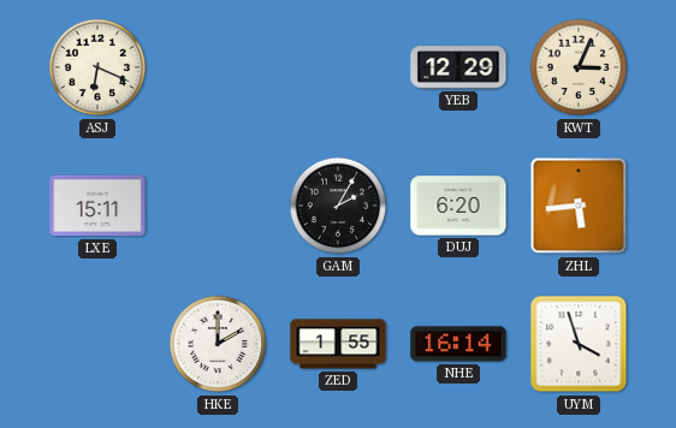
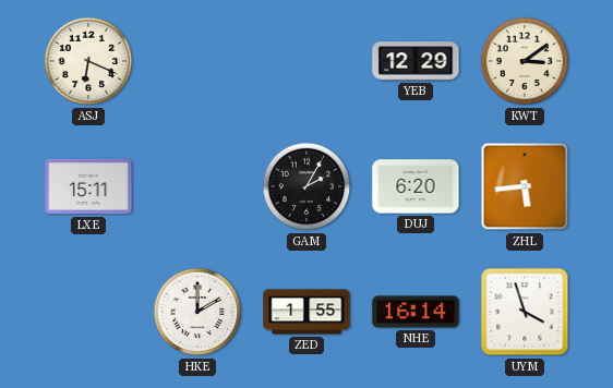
KWT: 3:04 -> 3:09 (525, 61)
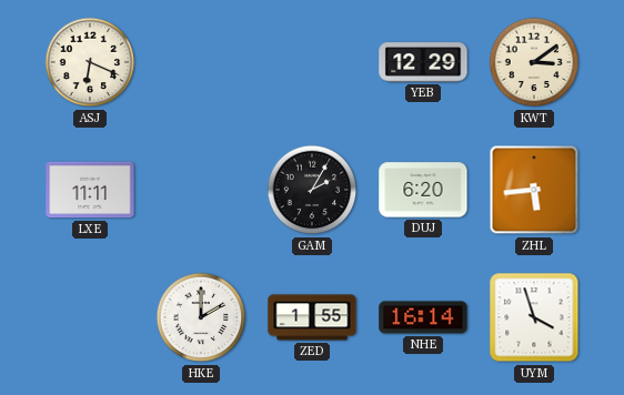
LXE: 15:11 -> 11:11 (90, 190)
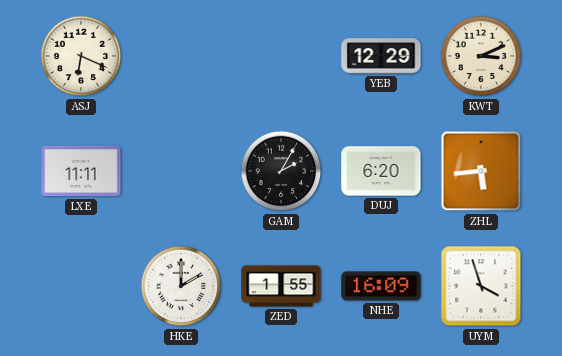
KWT: 3:09 -> 3:11 (481, 56)
NHE: 16:14 -> 16:09 (381, 286)
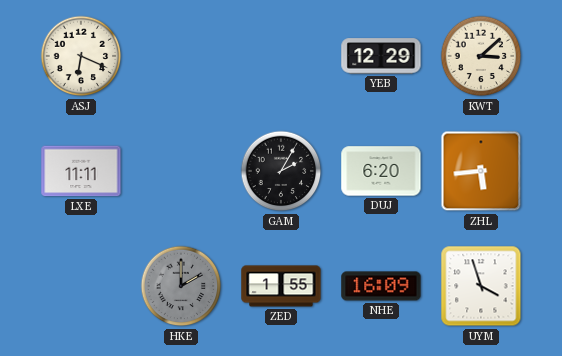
KWT: 3:11 -> 3:08 (481, 56)
HKE dial: white -> grey (181, 286)
